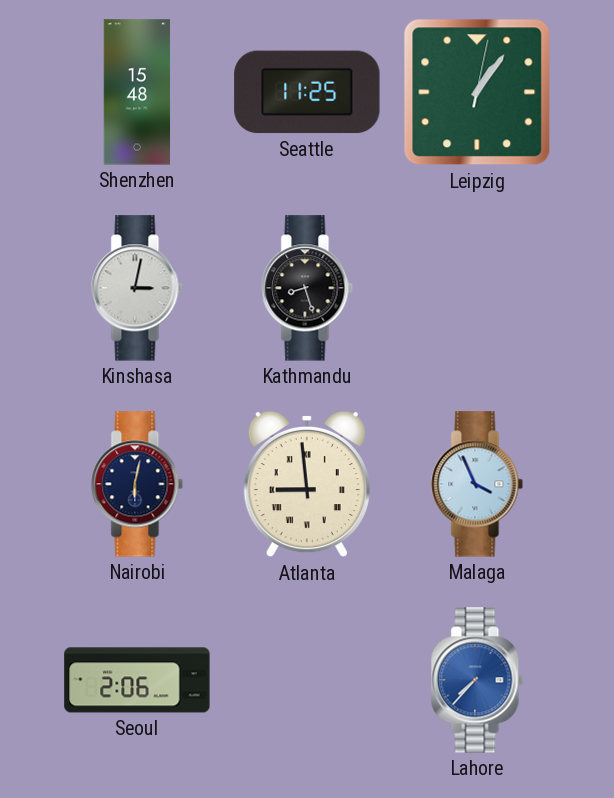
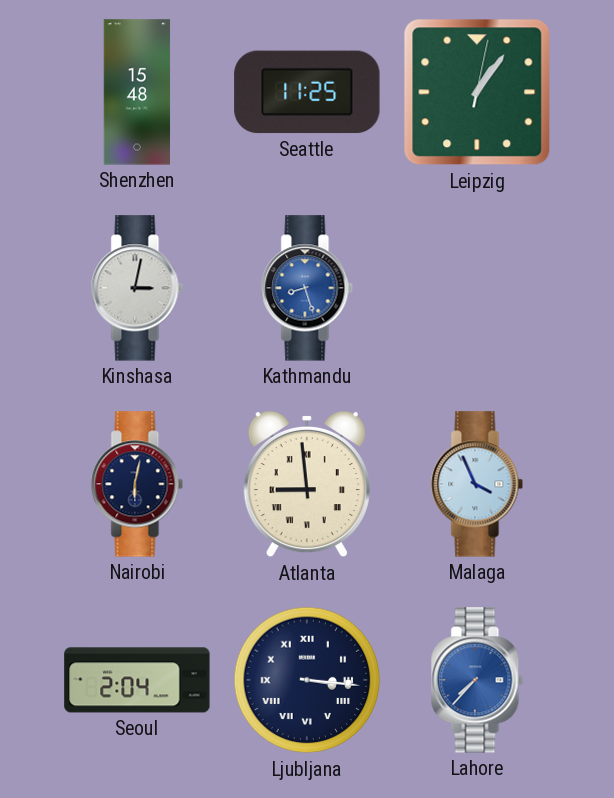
Kathmandu dial: black -> blue (307, 288)
Seoul: 2:06 -> 2:04 (137, 680)
Ljubljana: none -> 3:16 (307, 680)
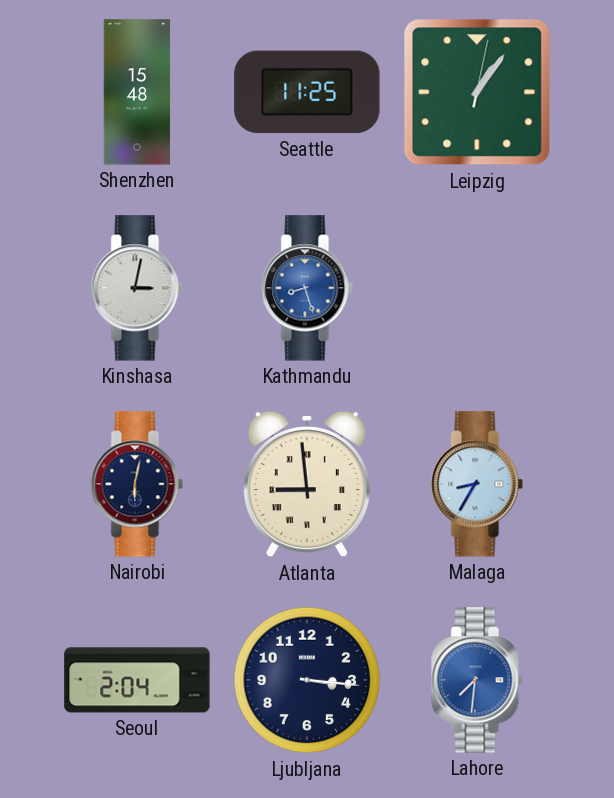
Malaga: 3:56 -> 8:35 (477, 484)
Ljubljana numerals: Roman -> Arabic (307, 680)
Lahore: 7:37 -> 7:31 (477, 680)
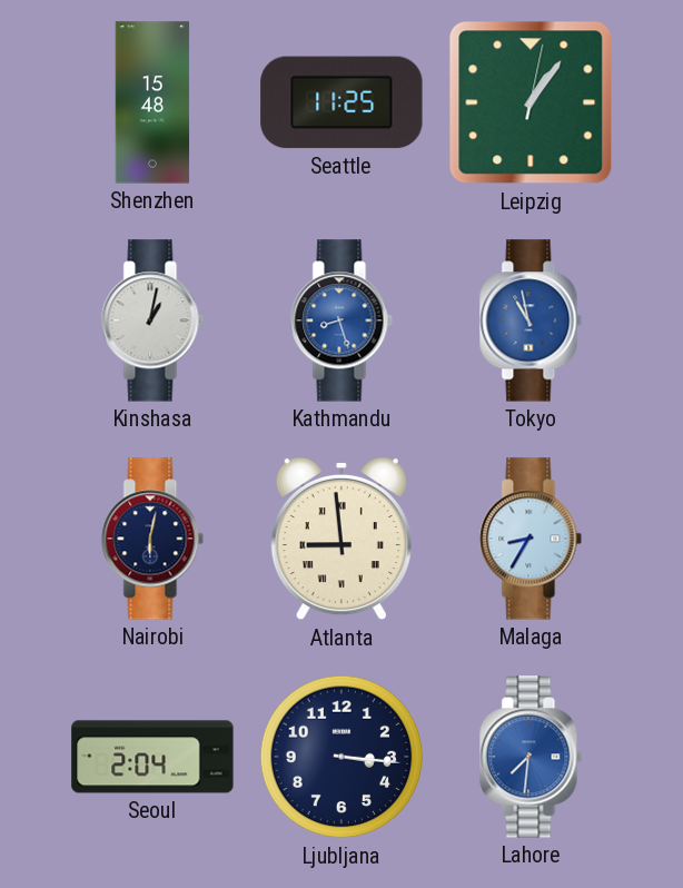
Kinshasa: 3:02 -> 1:02 (152, 320)
Tokyo: none -> 10:58 (531, 320)
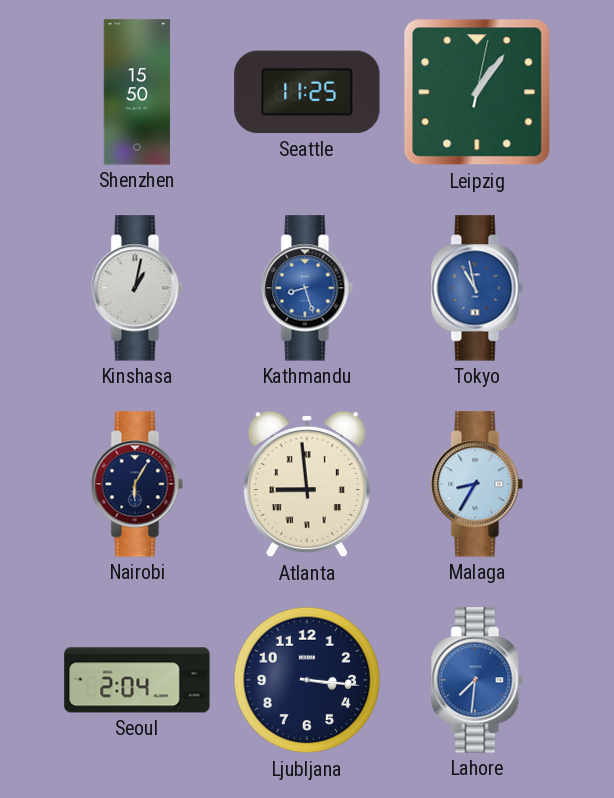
Shenzhen: 15:48 -> 15:50 (137, 92)
Nairobi: 6:02 -> 6:05 (137, 484)
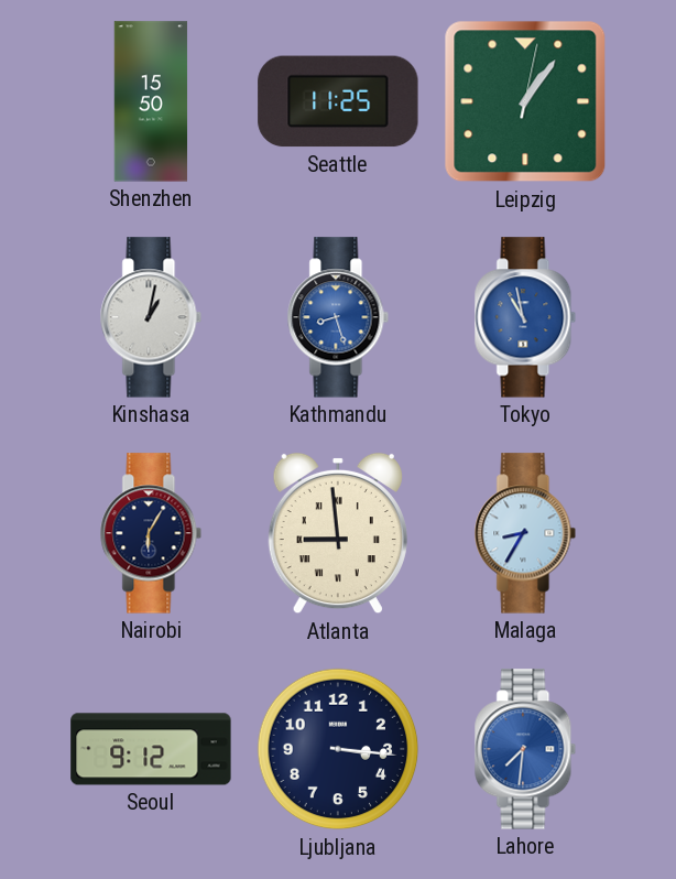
Seoul: 2:04 -> 9:12 (151, 749)
